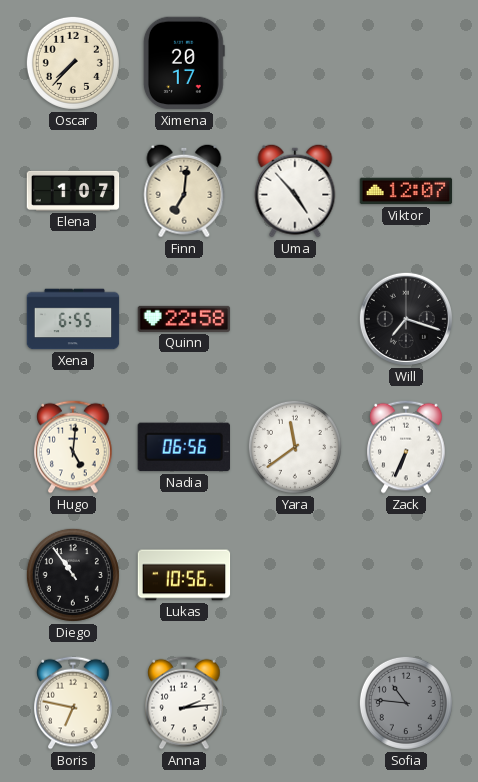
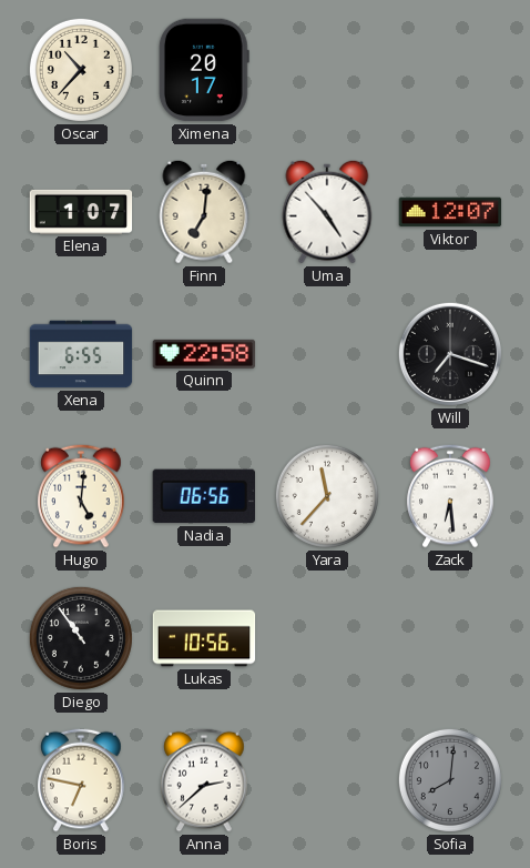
Oscar: 7:37 -> 10:37 (81, 70)
Yara: 11:39 -> 11:37 (327, 496)
Zack: 6:34 -> 6:29 (450, 496)
Anna: 2:14 -> 2:38 (204, 780)
Sofia: 10:46 -> 8:01 (450, 780)
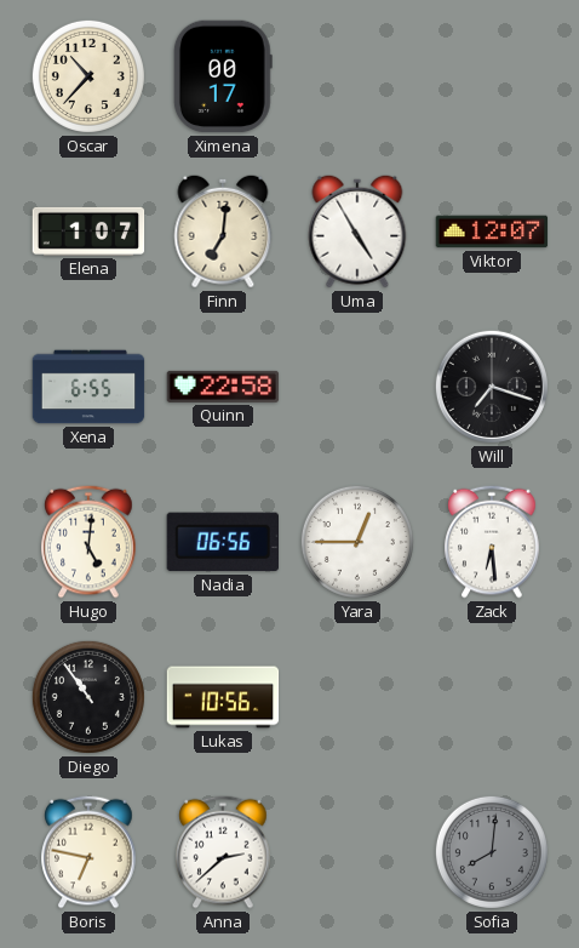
Ximena: 20:17 -> 00:17 (223, 76)
Uma: 4:53 -> 4:55 (357, 232)
Yara: 11:37 -> 12:45 (357, 542)
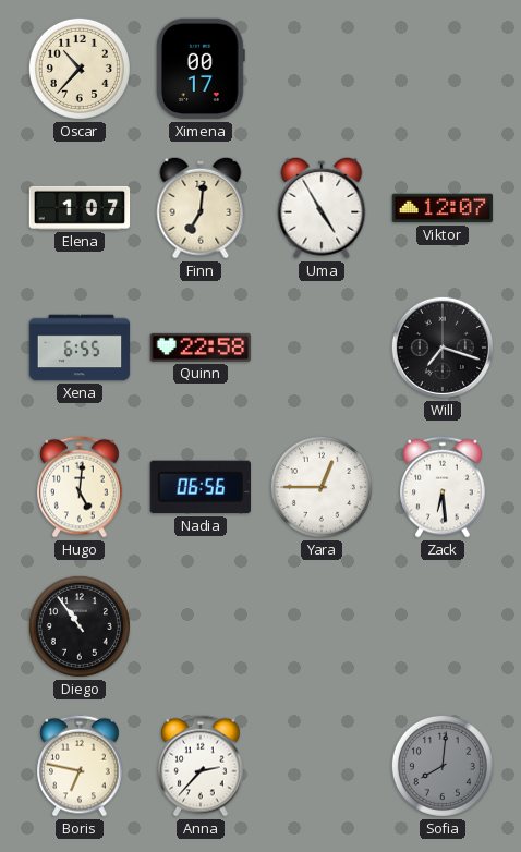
Lukas: 10:56 -> none (223, 697)
Anna: 2:38 -> 2:37 (201, 766)
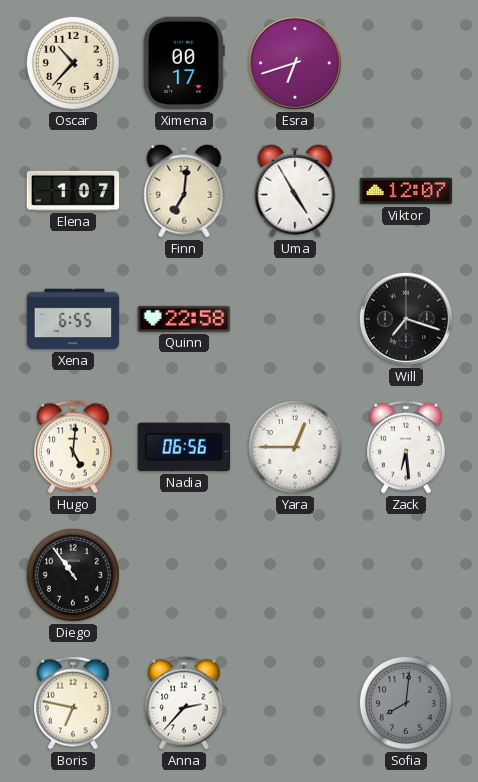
Esra: none -> 6:42 (295, 63)
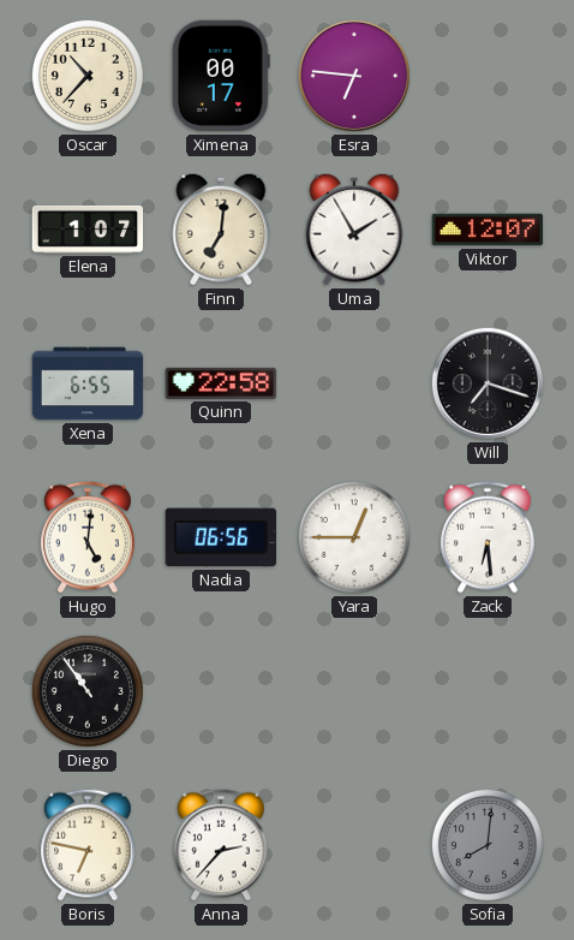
Esra: 6:42 -> 6:46 (354, 76)
Uma: 4:55 -> 1:55 (354, 230)
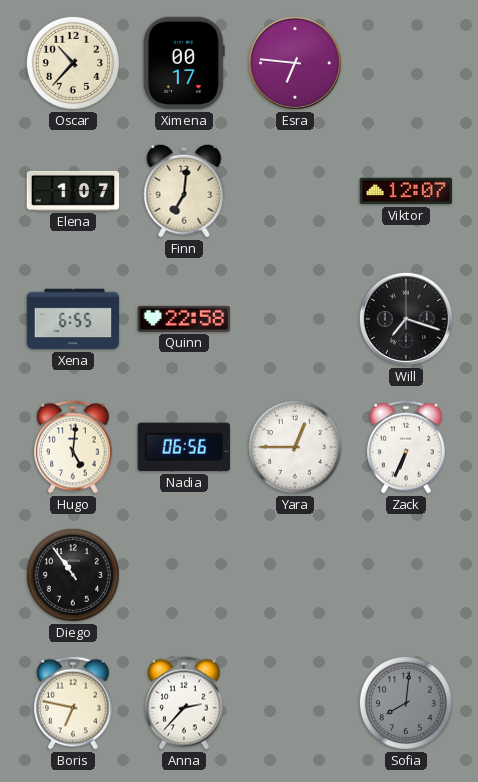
Uma: 1:55 -> none (354, 230)
Zack: 6:29 -> 6:34 (406, 447)
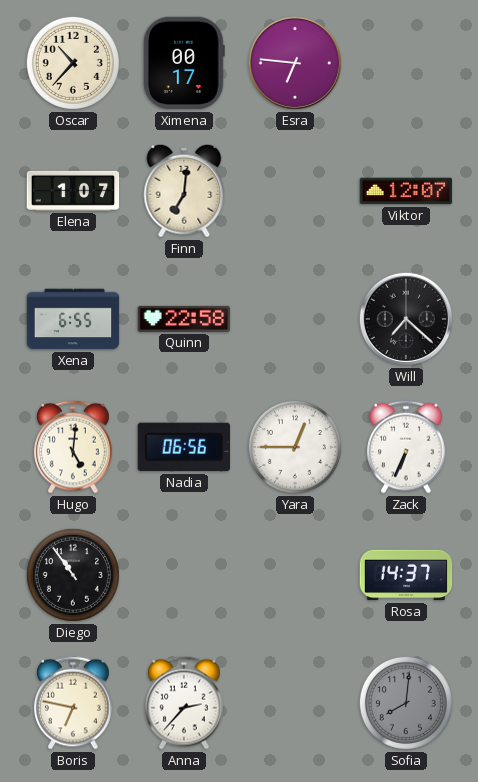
Will: 7:18 -> 7:22 (406, 319)
Rosa: none -> 14:37 (406, 575)
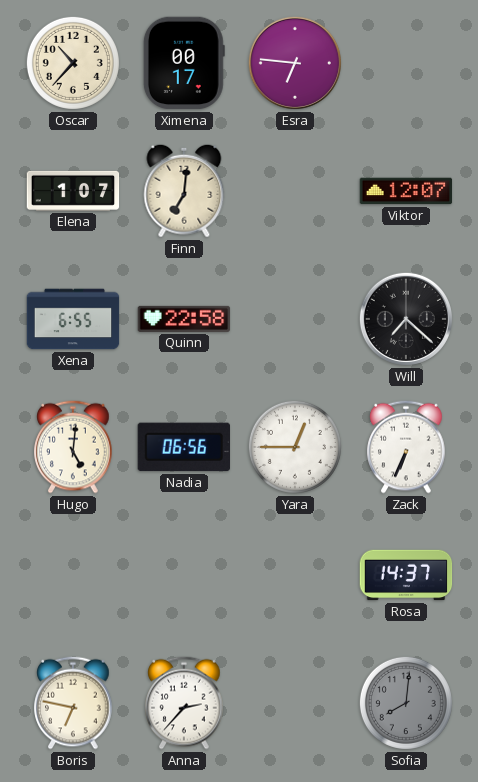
Diego: 10:54 -> none (73, 575)
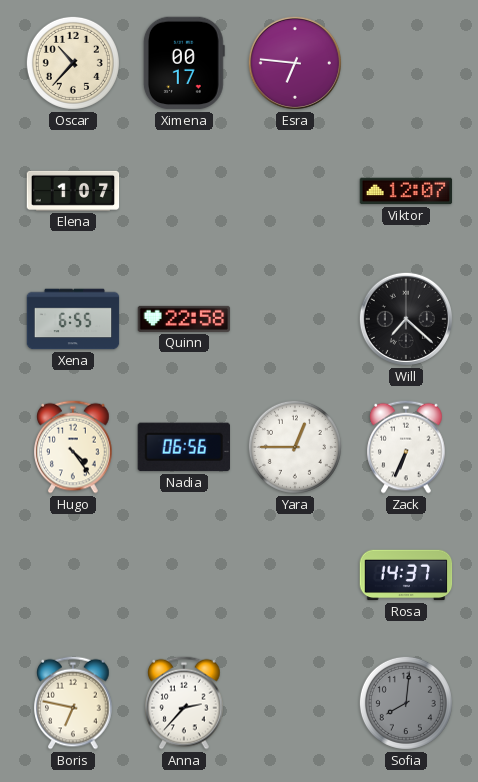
Finn: 7:01 -> none (184, 191)
Hugo: 5:01 -> 4:24 (73, 447)
